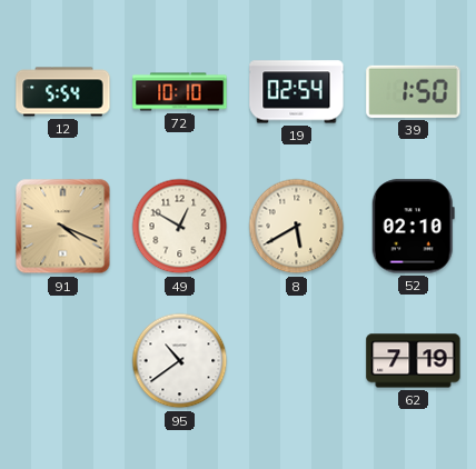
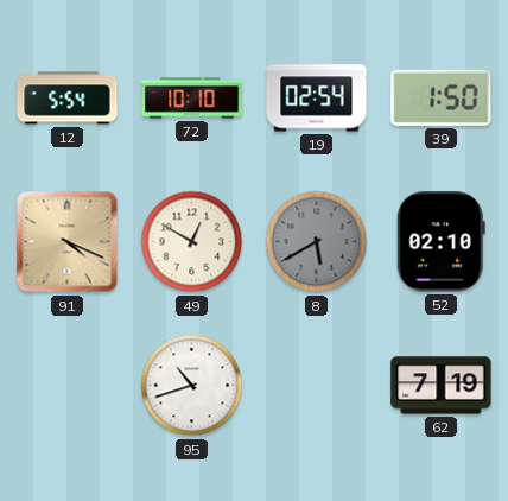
8 dial: cream -> grey (317, 242)
95: 10:39 -> 10:42 (192, 386)
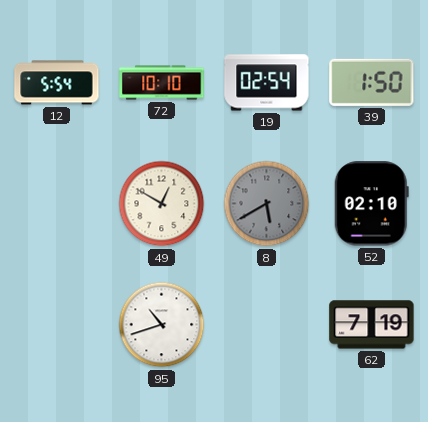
91: 4:19 -> none (68, 242)
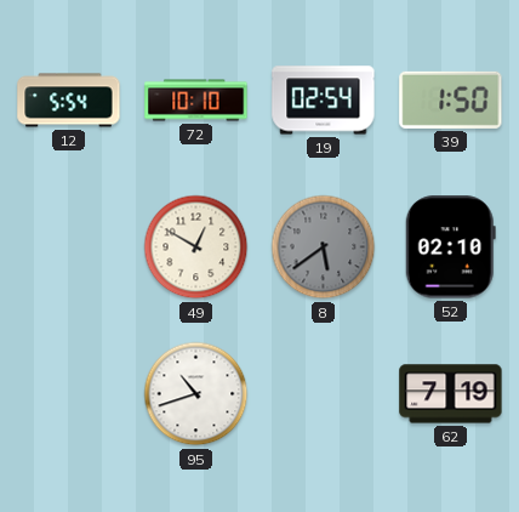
8: 5:40 -> 5:39 (324, 248)
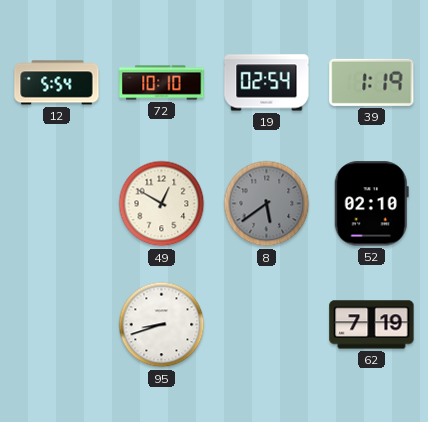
39: 1:50 -> 1:19 (372, 82)
95: 10:42 -> 8:42 (162, 325)
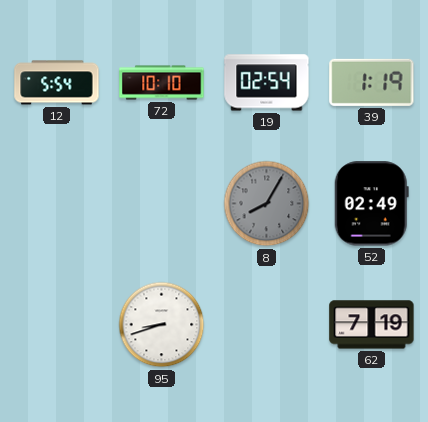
49: 12:50 -> none (162, 204)
8: 5:39 -> 8:05 (267, 204)
52: 02:10 -> 02:49 (371, 204)
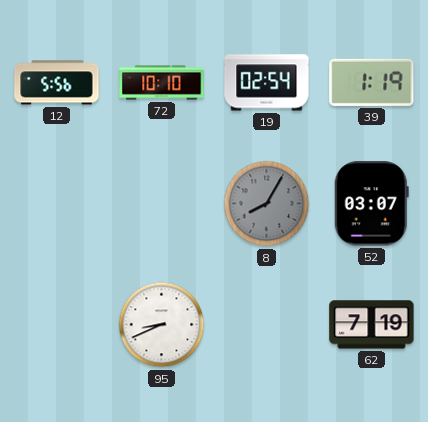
12: 5:54 -> 5:56 (57, 83)
52: 02:49 -> 03:07 (371, 204)
95: 8:42 -> 8:41 (162, 325)
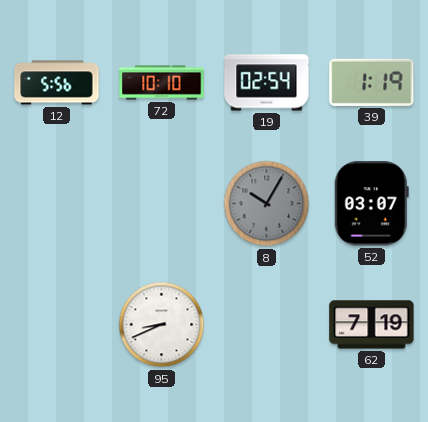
8: 8:05 -> 10:05 (267, 204)
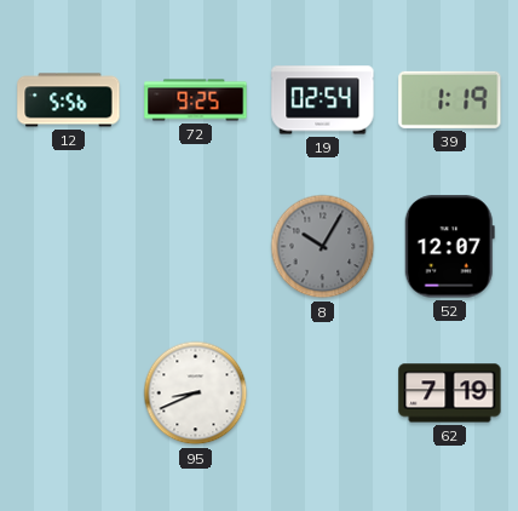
72: 10:10 -> 9:25 (196, 101)
52: 03:07 -> 12:07 (449, 247)
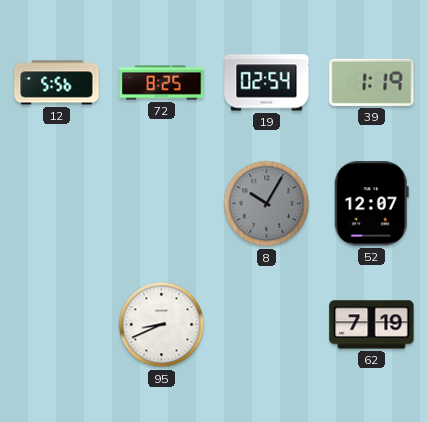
72: 9:25 -> 8:25 (162, 83)
